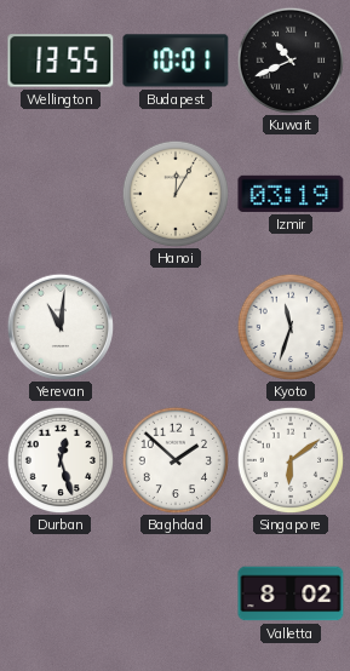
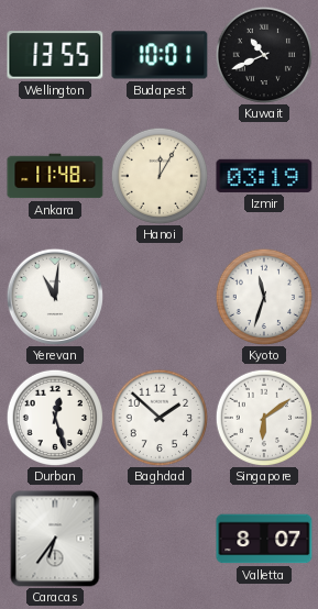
Ankara: none -> 11:48 (55, 176)
Caracas: none -> 6:36 (55, 539)
Valletta: 8:02 -> 8:07 (264, 539)
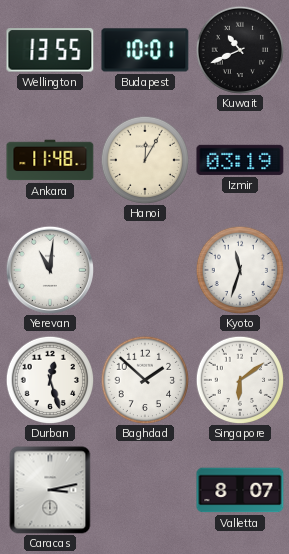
Caracas: 6:36 -> 3:13 (50, 490)
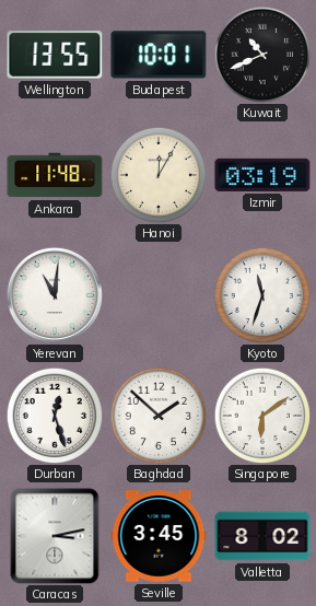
Seville: none -> 3:45 (159, 536)
Valletta: 8:07 -> 8:02 (262, 536)
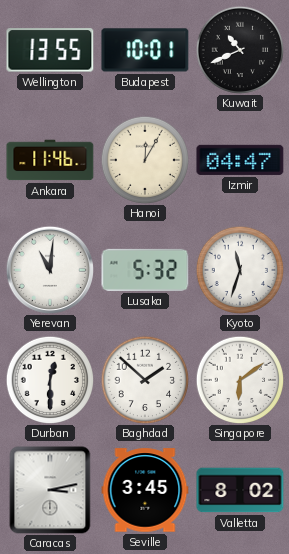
Ankara: 11:48 -> 11:46 (50, 160)
Izmir: 03:19 -> 04:47 (240, 160)
Lusaka: none -> 5:32 (145, 270)
Durban: 12:27 -> 12:30 (50, 380)
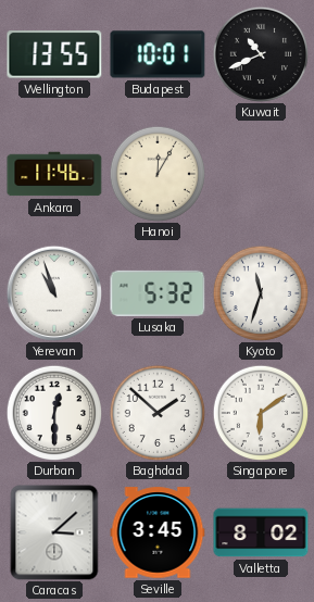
Izmir: 04:47 -> none (240, 160)
Yerevan: 11:01 -> 10:57 (53, 292)
Caracas: 3:13 -> 3:08 (54, 532)
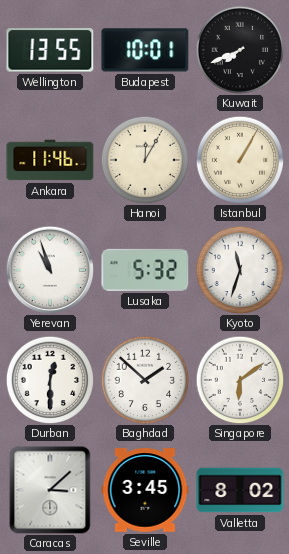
Kuwait: 10:41 -> 7:41 (240, 50)
Istanbul: none -> 1:05 (240, 160)
